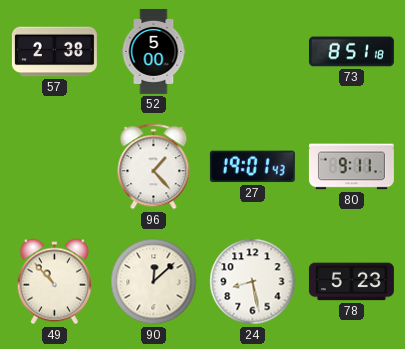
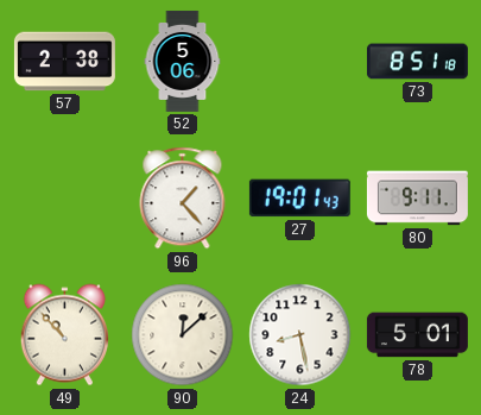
52: 5:00 -> 5:06 (183, 61)
78: 5:23 -> 5:01 (417, 335)
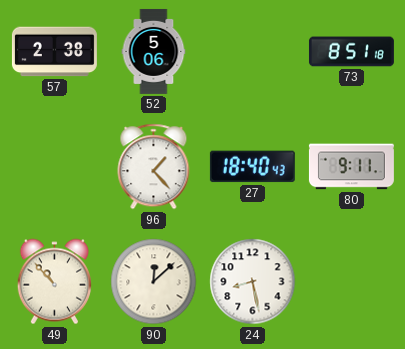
27: 19:01 -> 18:40 (252, 167)
78: 5:01 -> none (417, 335)
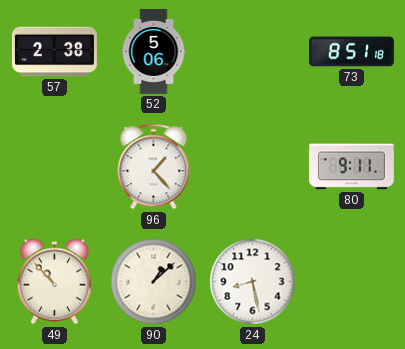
27: 18:40 -> none (252, 167)
90: 12:08 -> 1:08 (154, 282)
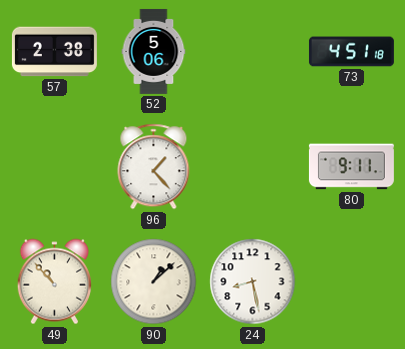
73: 8:51 -> 4:51 (351, 52)
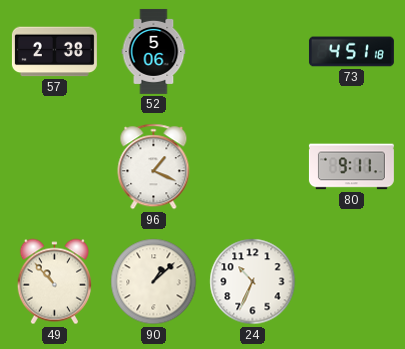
96: 1:23 -> 1:19 (154, 167)
24: 8:28 -> 10:34 (253, 282)
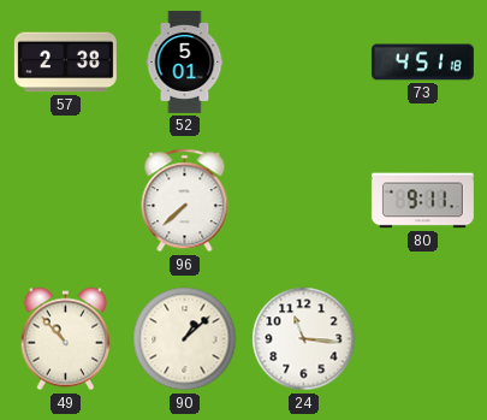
52: 5:06 -> 5:01 (185, 61)
96: 1:19 -> 7:38 (185, 201)
24: 10:34 -> 11:16 (304, 339)
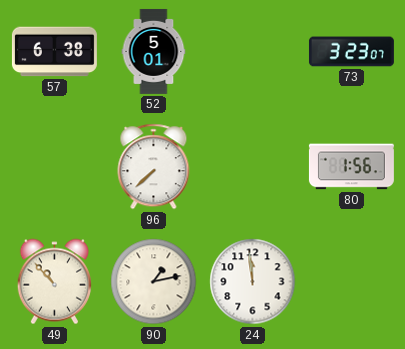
57: 2:38 -> 6:38 (54, 52)
73: 4:51 -> 3:23 (351, 52)
80: 9:11 -> 1:56 (351, 167)
90: 1:08 -> 1:13 (154, 282)
24: 11:16 -> 11:59 (253, 282)
